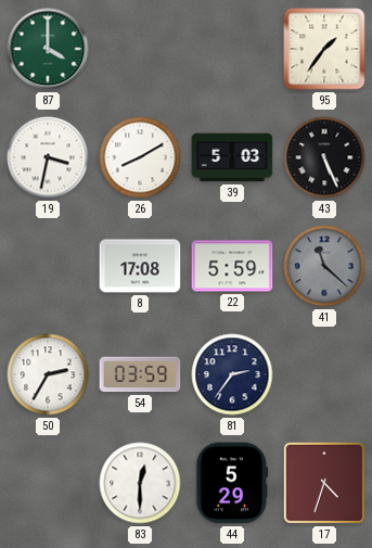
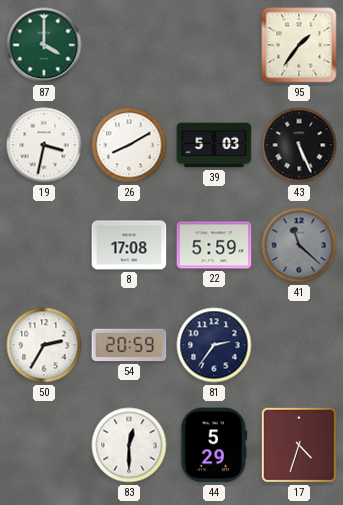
54: 03:59 -> 20:59 (129, 345)
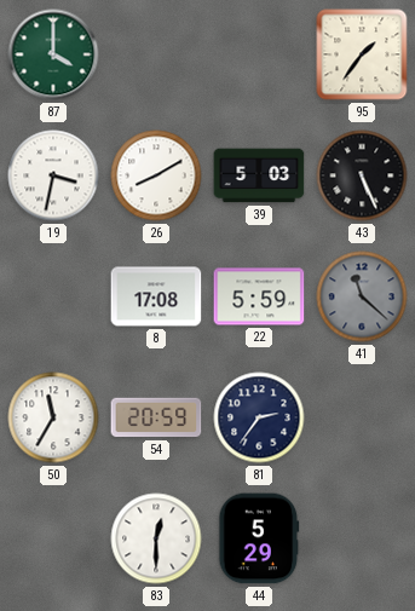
50: 2:35 -> 11:35 (53, 417)
17: 4:33 -> none (299, 445)
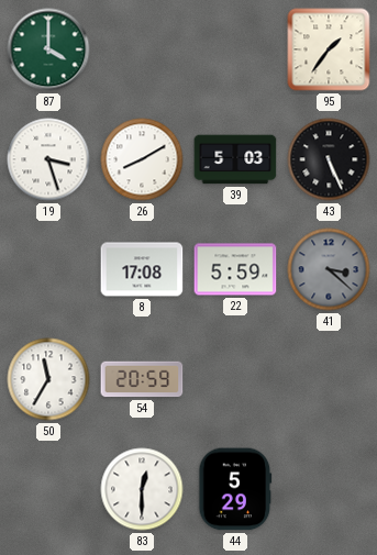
19: 3:32 -> 3:27 (48, 159)
41: 11:22 -> 3:22 (329, 269)
81: 2:36 -> none (259, 417)
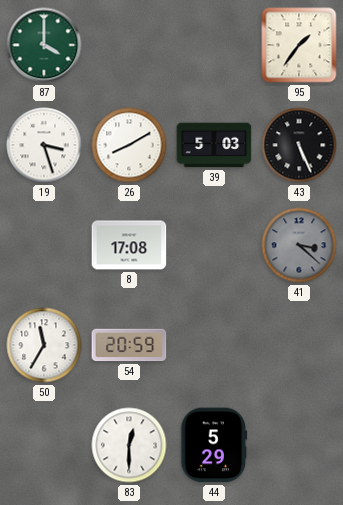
22: 5:59 -> none (235, 269)
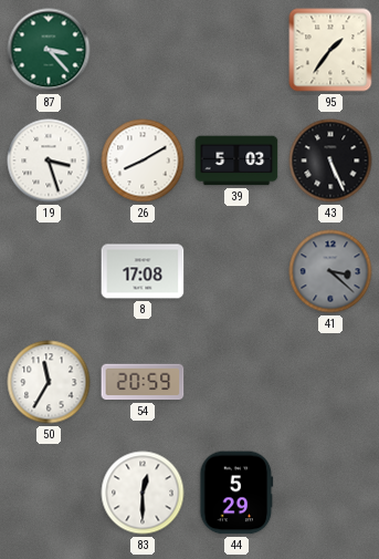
87: 4:00 -> 3:23 (49, 50)
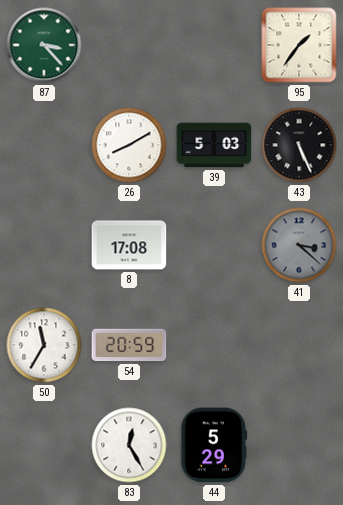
19: 3:27 -> none (49, 161)
83: 12:30 -> 12:25 (129, 445)
